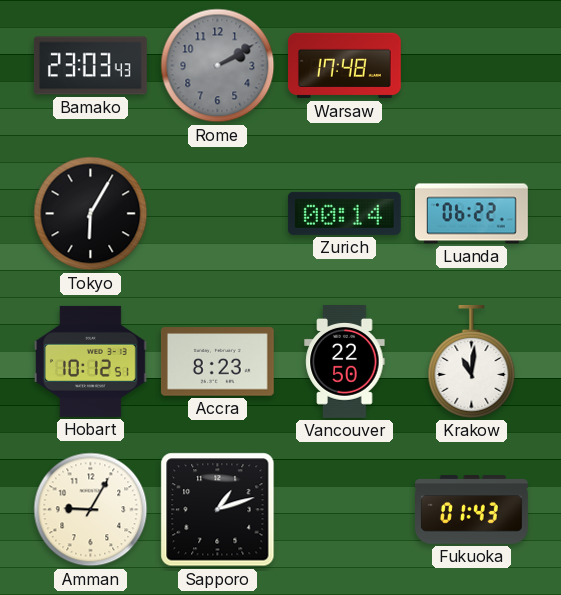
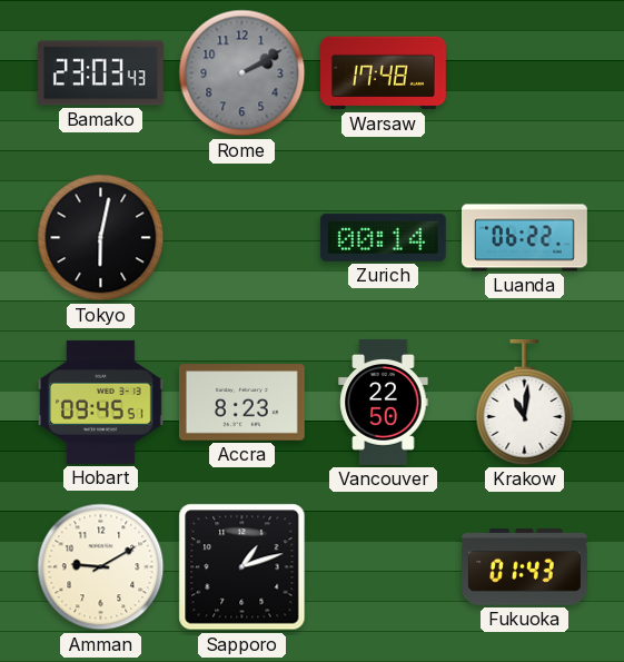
Tokyo: 6:05 -> 6:02 (101, 238)
Hobart: 10:12 -> 09:45 (101, 402)
Amman: 9:05 -> 9:10 (101, 567)
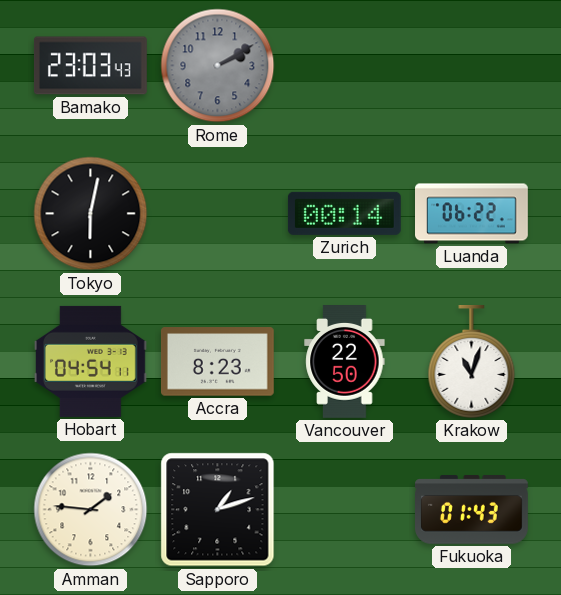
Warsaw: 17:48 -> none (384, 73)
Hobart: 09:45 -> 04:54 (91, 361)
Krakow: 11:01 -> 11:03 (472, 362)
Amman: 9:10 -> 1:46 (91, 510)
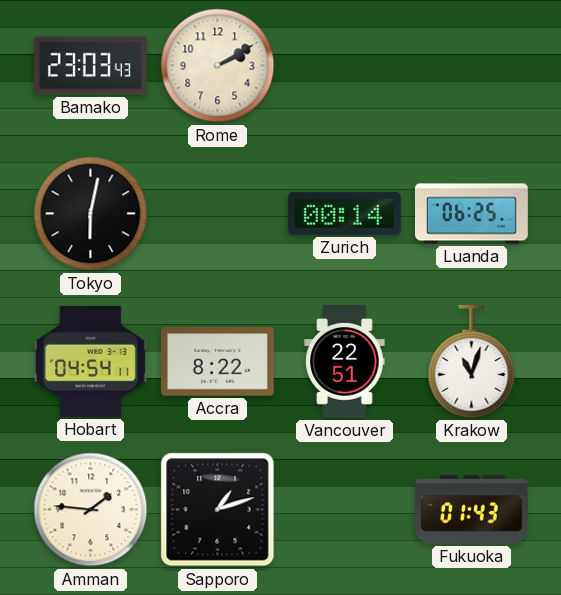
Rome dial: grey -> cream (218, 66)
Luanda: 06:22 -> 06:25 (472, 214)
Accra: 8:23 -> 8:22 (217, 362)
Vancouver: 22:50 -> 22:51 (345, 362)
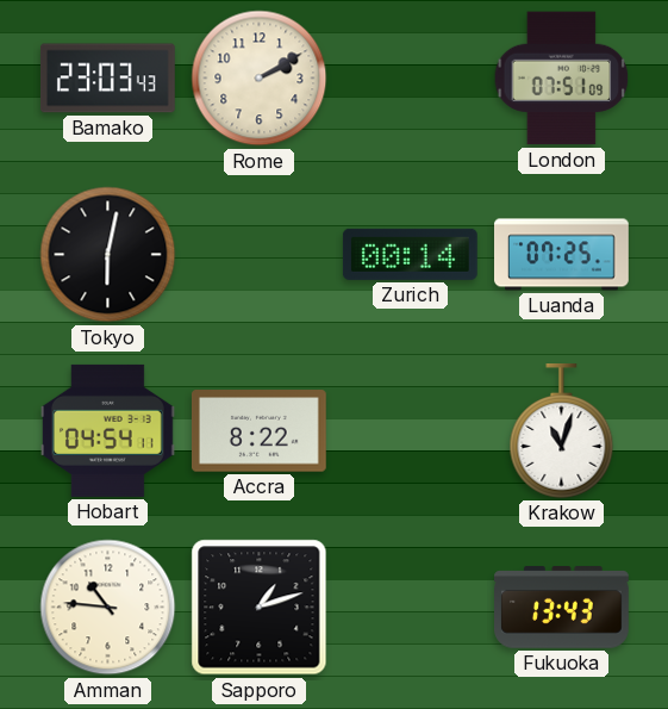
London: none -> 07:51 (562, 79)
Luanda: 06:25 -> 07:25 (562, 255)
Vancouver: 22:51 -> none (345, 362)
Amman: 1:46 -> 10:46 (108, 608)
Fukuoka: 01:43 -> 13:43 (562, 608)
